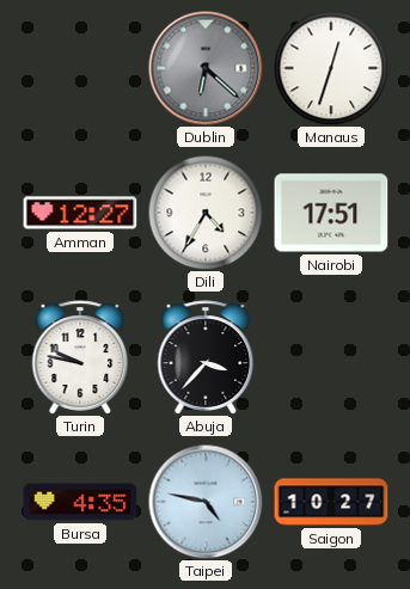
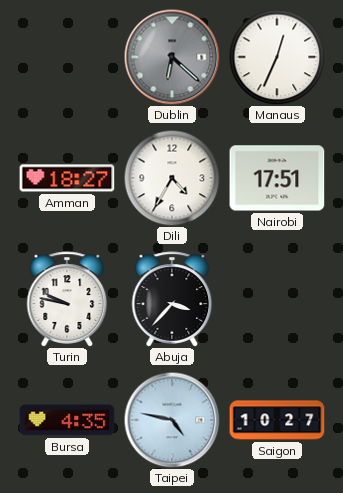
Manaus: 12:33 -> 12:34 (277, 57)
Amman: 12:27 -> 18:27 (67, 178)
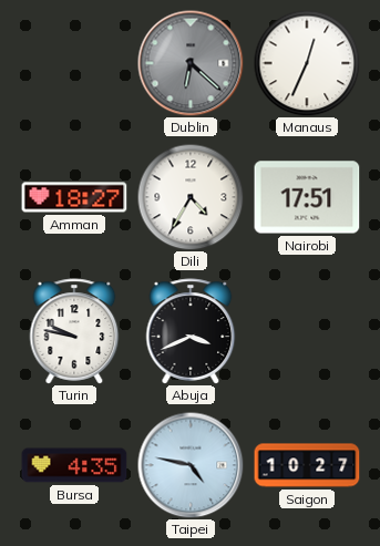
Abuja: 3:37 -> 3:41 (191, 331)
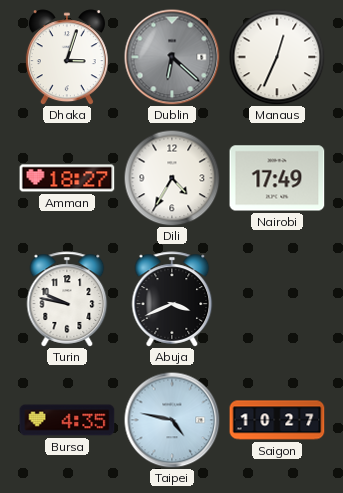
Dhaka: none -> 3:03 (67, 57)
Nairobi: 17:51 -> 17:49 (277, 178)
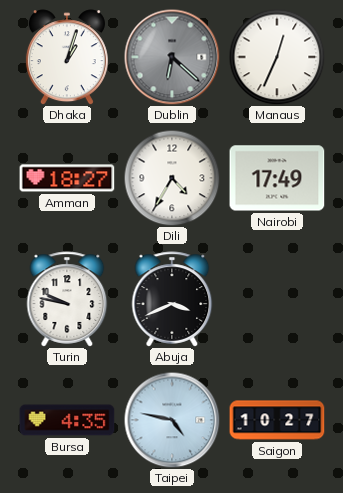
Dhaka: 3:03 -> 1:03 (67, 57)
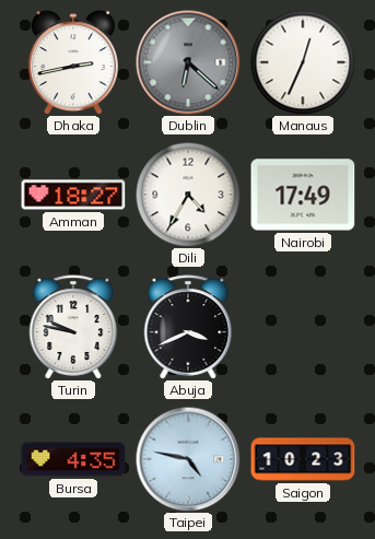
Dhaka: 1:03 -> 2:43 (73, 62)
Saigon: 10:27 -> 10:23 (303, 459)
